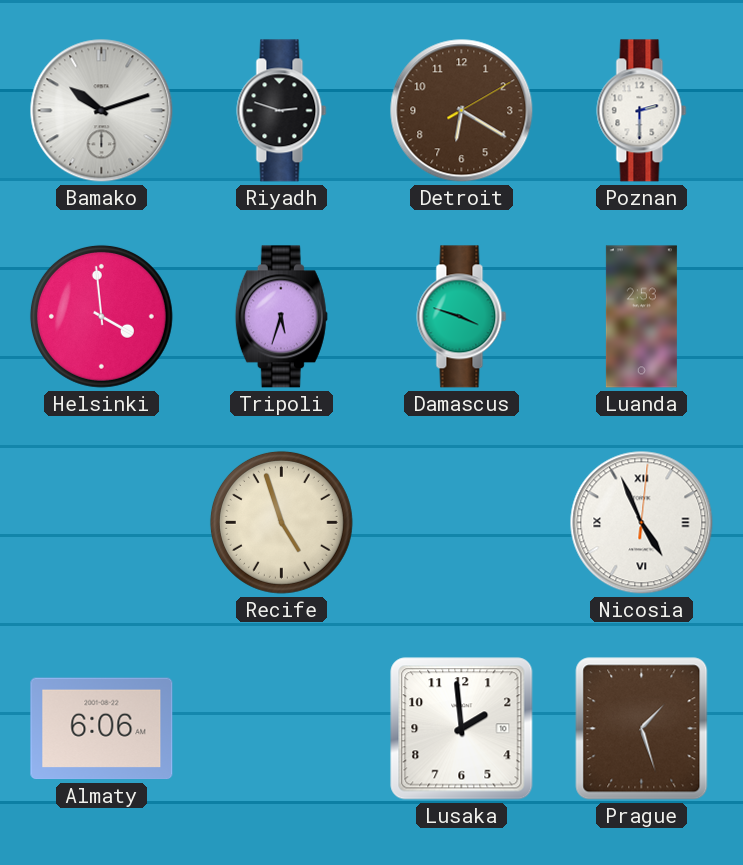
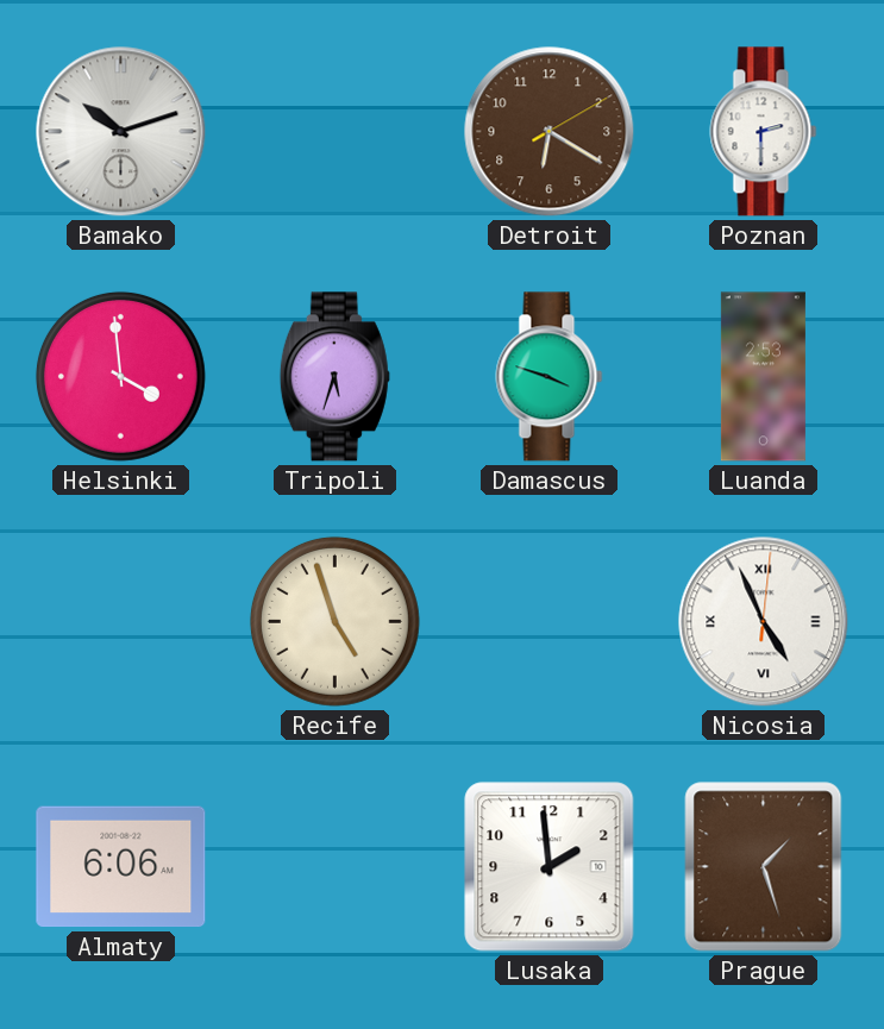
Riyadh: 2:48 -> none (282, 111)
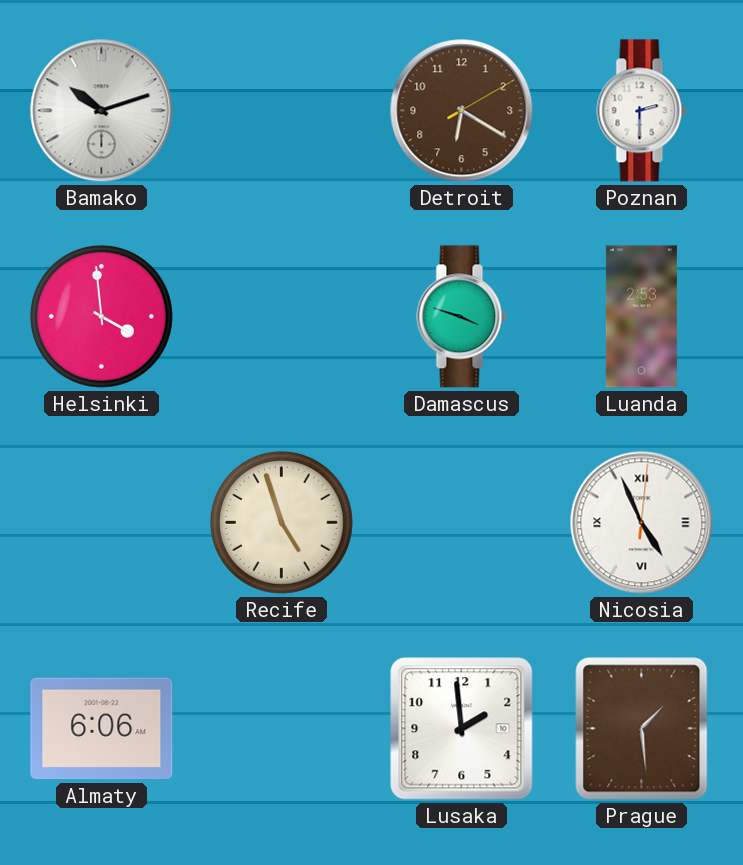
Tripoli: 5:33 -> none (334, 377)
Prague: 1:27 -> 1:29 (642, 729)
